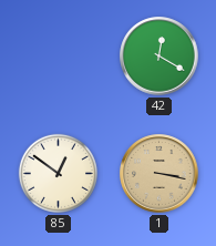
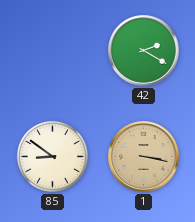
42: 12:20 -> 2:20 (144, 51)
85: 12:51 -> 8:51 (52, 156)
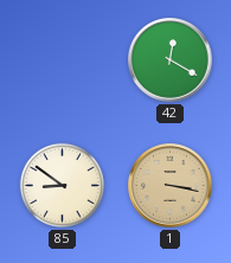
42: 2:20 -> 12:20 (171, 60)
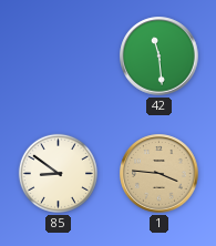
42: 12:20 -> 11:29 (160, 57)
1: 3:17 -> 3:46 (160, 174)
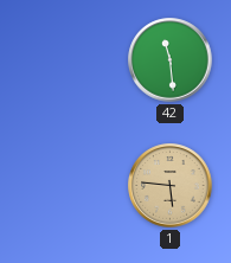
85: 8:51 -> none (58, 173)
1: 3:46 -> 5:46 (171, 186)
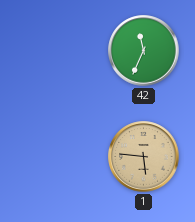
42: 11:29 -> 11:34 (144, 51)
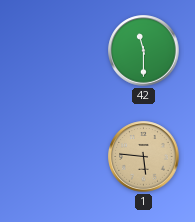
42: 11:34 -> 11:30 (144, 51)
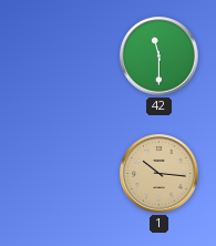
1: 5:46 -> 10:16 (160, 174)
